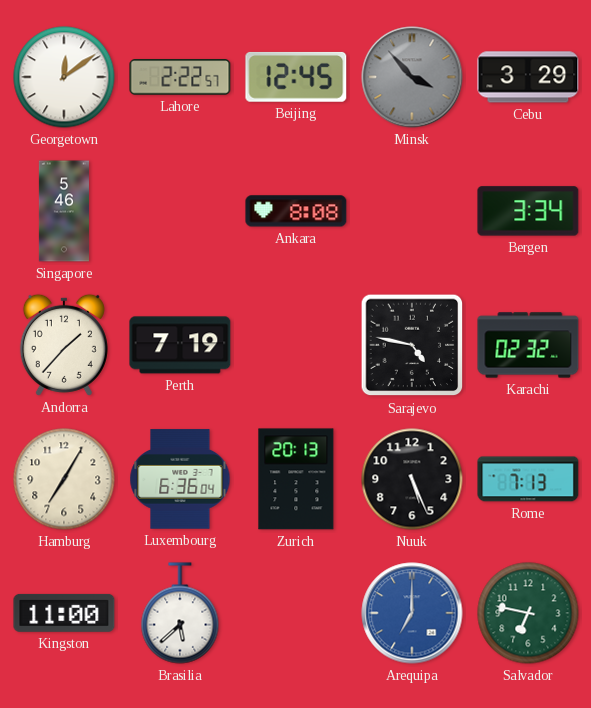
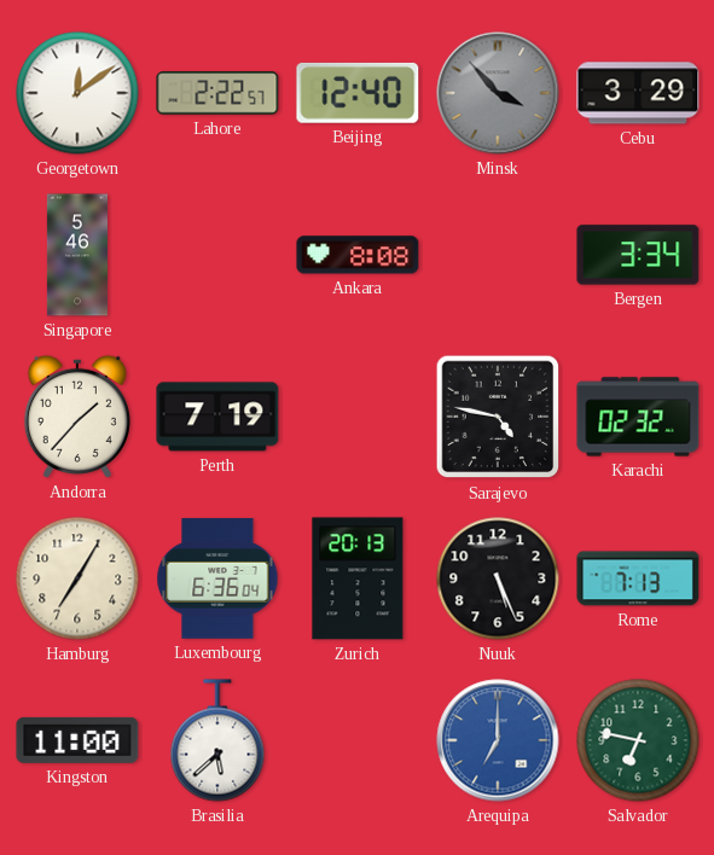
Beijing: 12:45 -> 12:40 (358, 93)
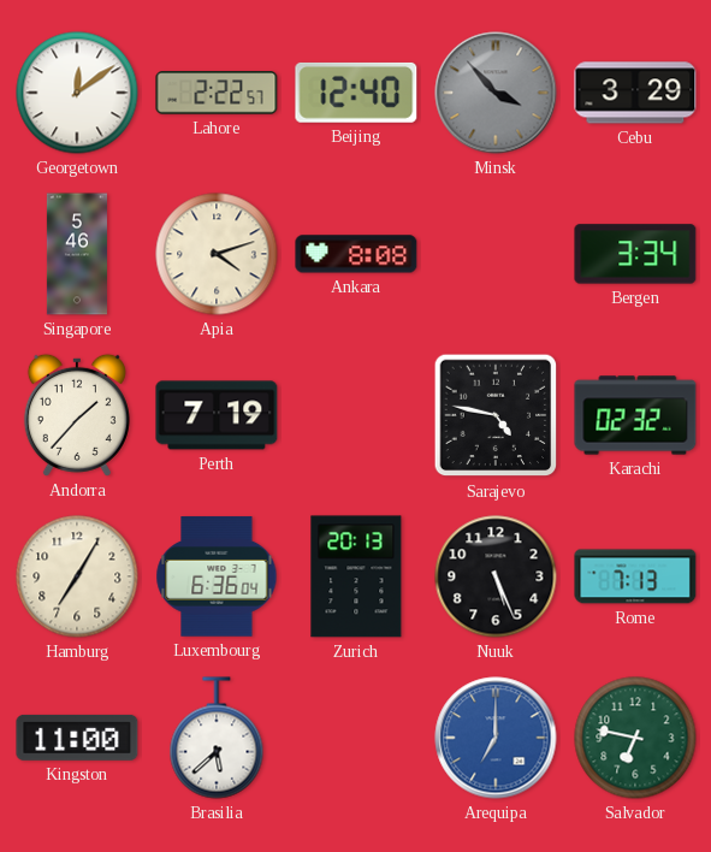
Apia: none -> 4:12 (217, 254)
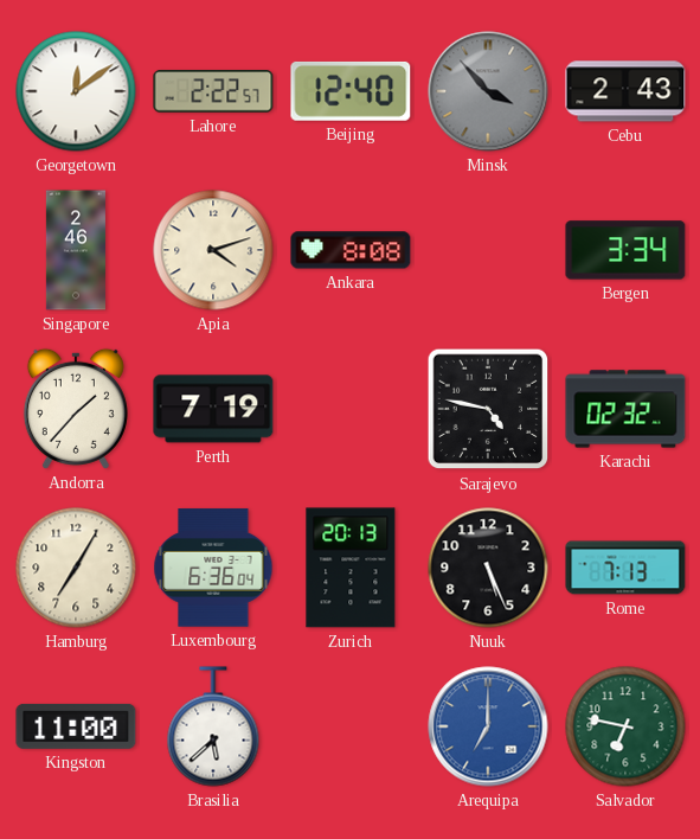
Cebu: 3:29 -> 2:43 (625, 91)
Singapore: 5:46 -> 2:46 (76, 250)
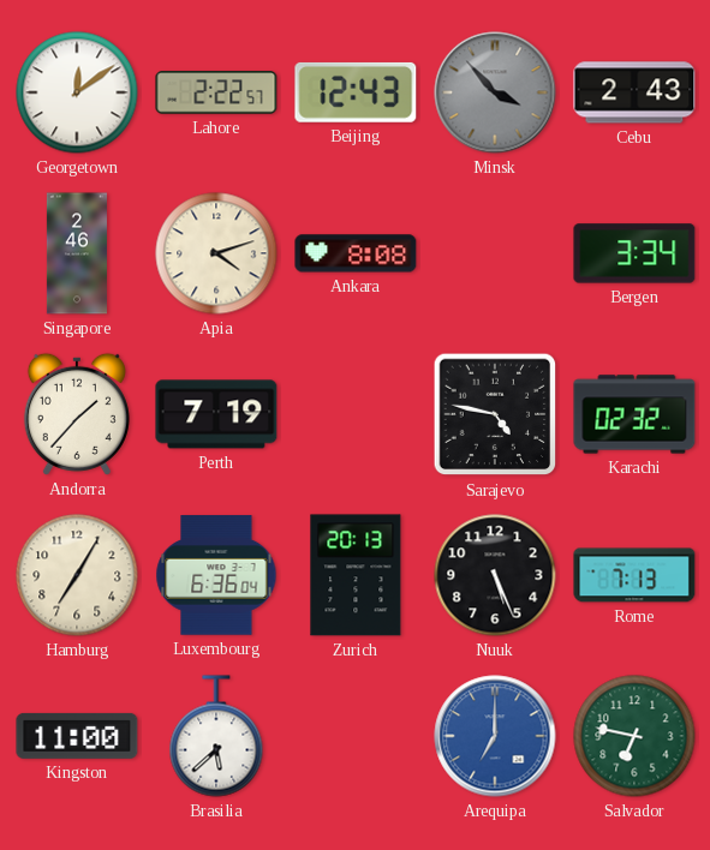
Beijing: 12:40 -> 12:43 (356, 92)
